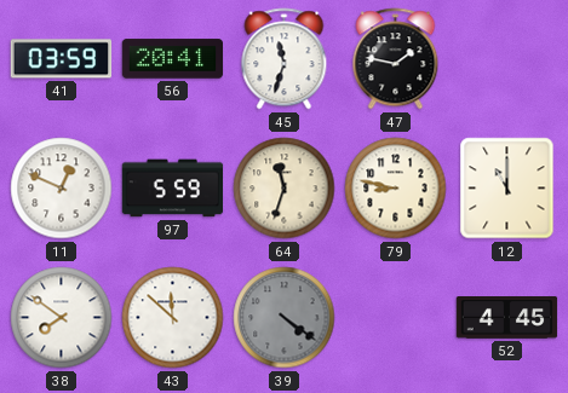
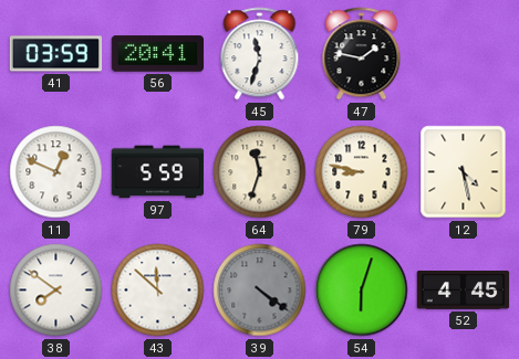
12: 11:00 -> 4:28 (464, 172)
54: none -> 6:03 (362, 291)
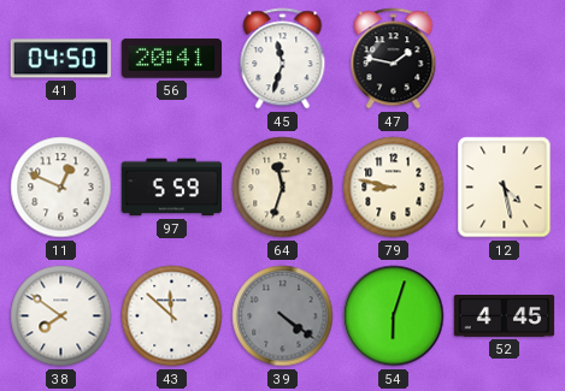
41: 03:59 -> 04:50 (61, 59)
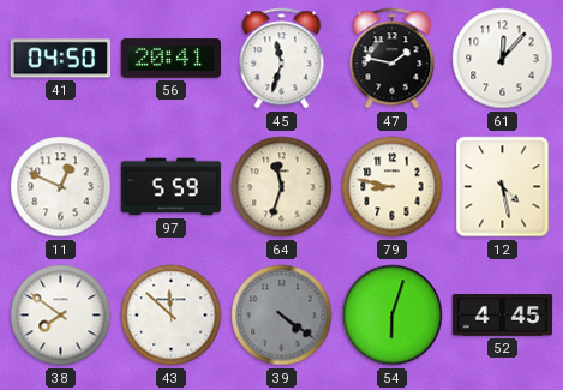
61: none -> 12:07 (503, 59)
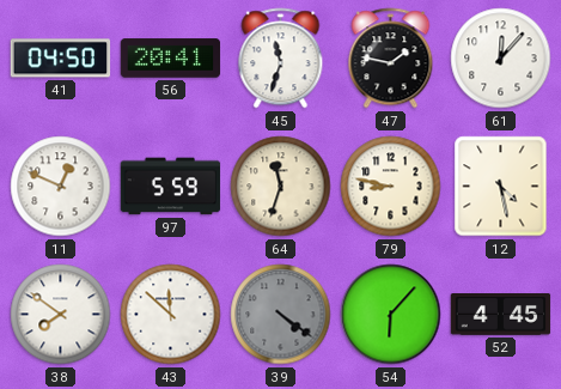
54: 6:03 -> 6:07 (391, 315)
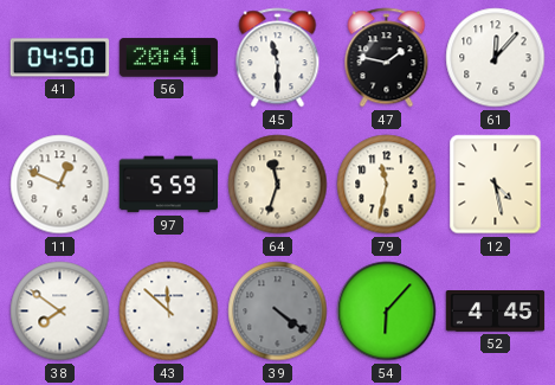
45: 11:33 -> 11:30 (278, 58)
79: 8:47 -> 11:32 (387, 185)
